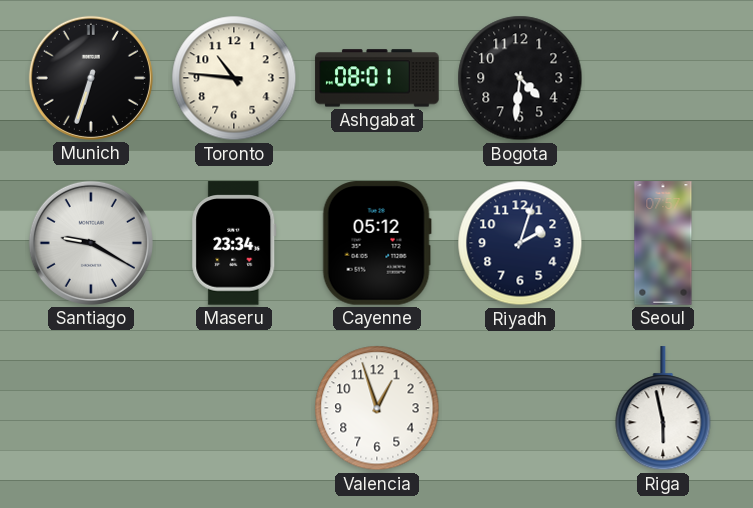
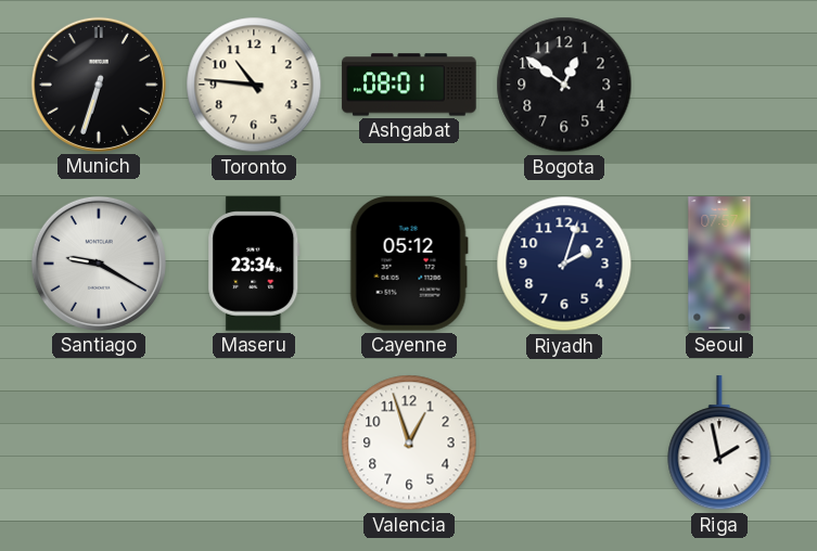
Bogota: 4:31 -> 12:51 (564, 85)
Riga: 5:58 -> 1:58 (719, 444)
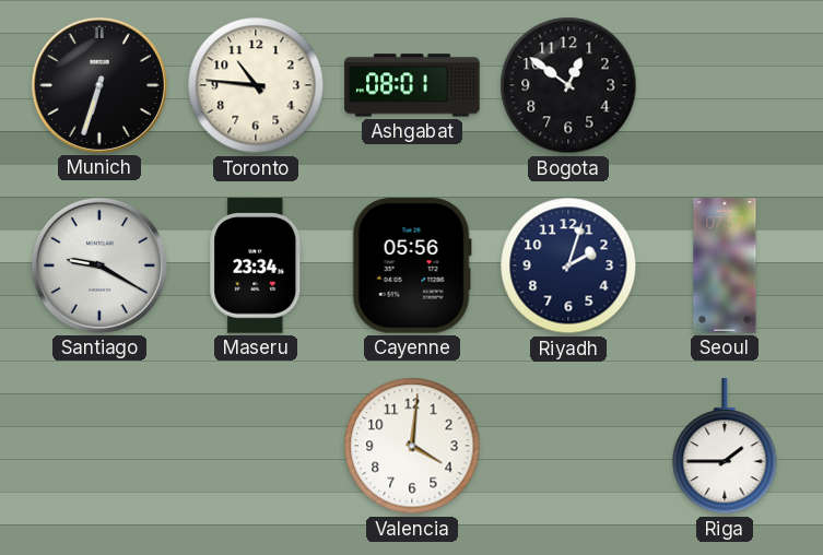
Cayenne: 05:12 -> 05:56 (412, 265)
Valencia: 12:57 -> 4:01 (412, 446)
Riga: 1:58 -> 1:45 (725, 447)
